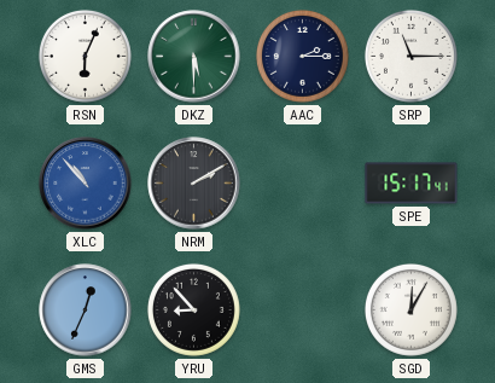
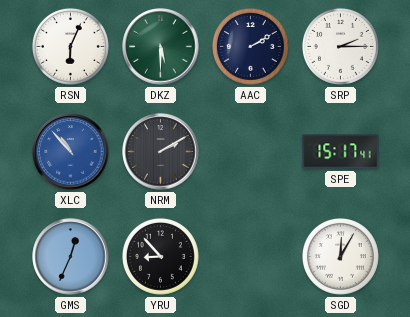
AAC: 2:15 -> 2:10 (250, 46)
SRP: 11:15 -> 2:15 (340, 46)
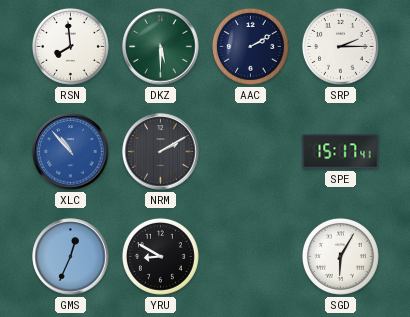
RSN: 6:04 -> 7:59 (70, 46)
YRU: 8:53 -> 8:50 (160, 256)
SGD: 12:05 -> 6:05 (340, 256)
